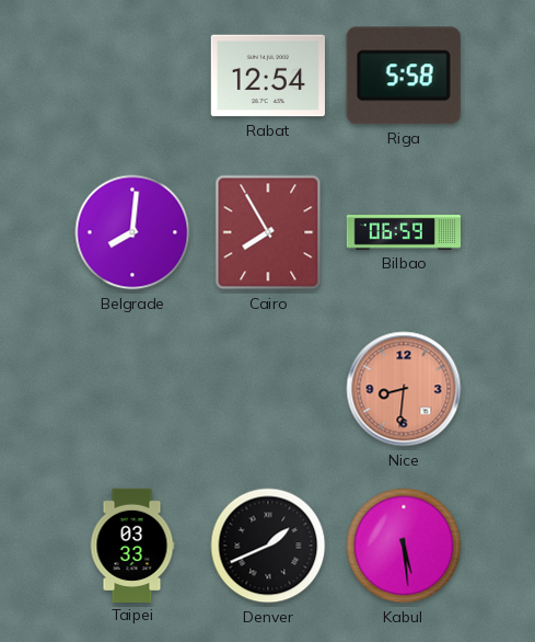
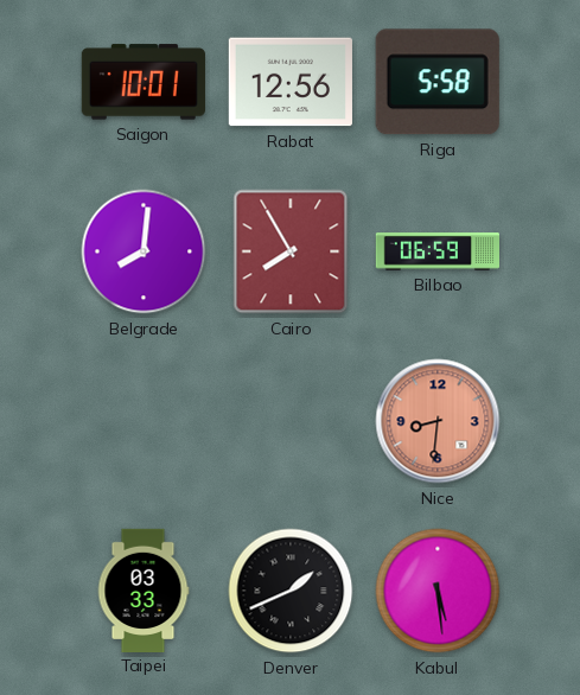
Saigon: none -> 10:01 (144, 82)
Rabat: 12:54 -> 12:56 (291, 82)
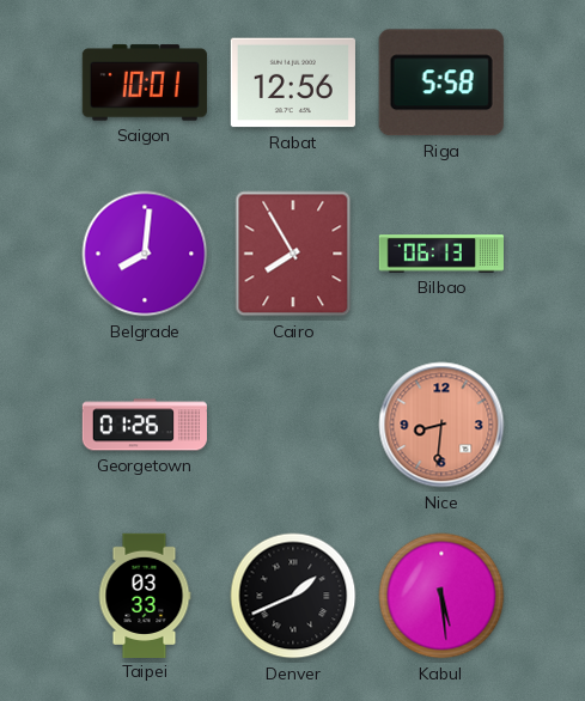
Bilbao: 06:59 -> 06:13 (440, 254)
Georgetown: none -> 01:26 (145, 425)
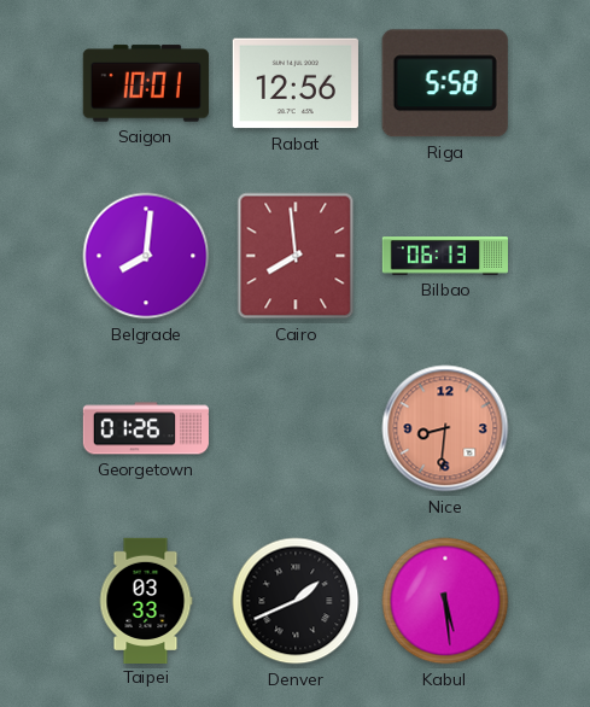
Cairo: 7:55 -> 7:59 (296, 256)
